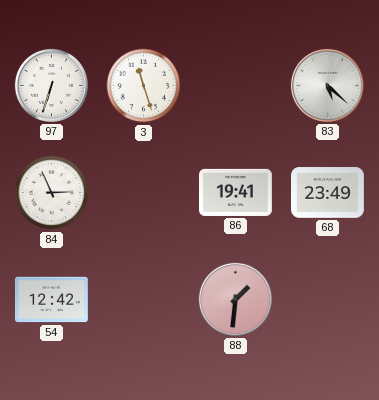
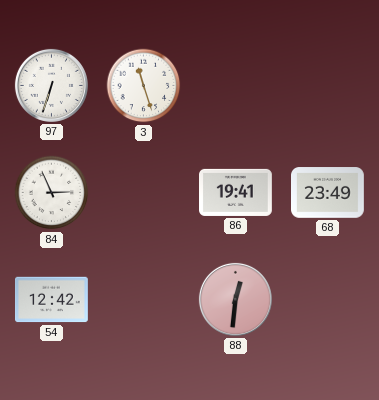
83: 5:22 -> none (327, 85)
88: 1:31 -> 12:31 (235, 299)
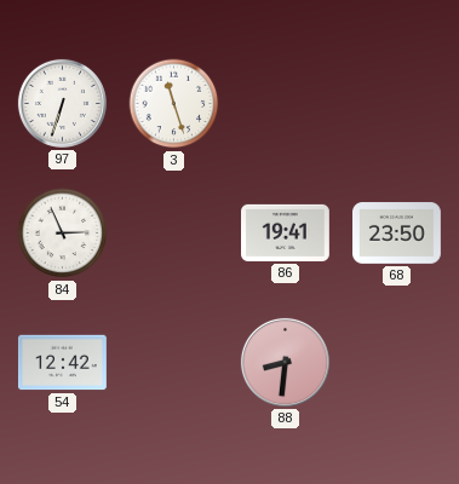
68: 23:49 -> 23:50 (397, 234)
88: 12:31 -> 8:31 (285, 362)
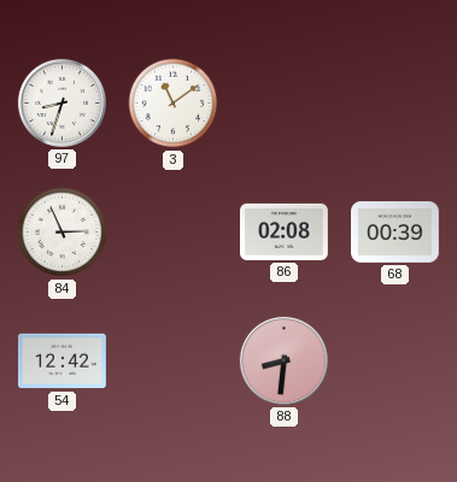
97: 6:33 -> 8:33 (61, 102)
3: 11:27 -> 11:09 (174, 104)
86: 19:41 -> 02:08 (285, 231)
68: 23:50 -> 00:39 (396, 233)
